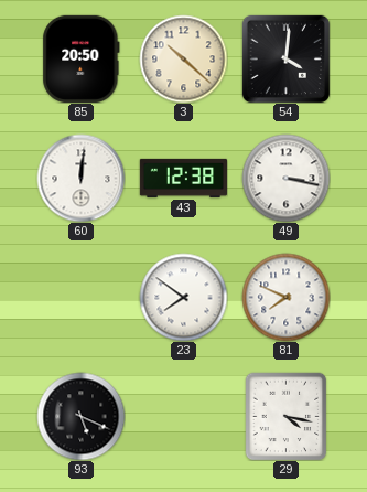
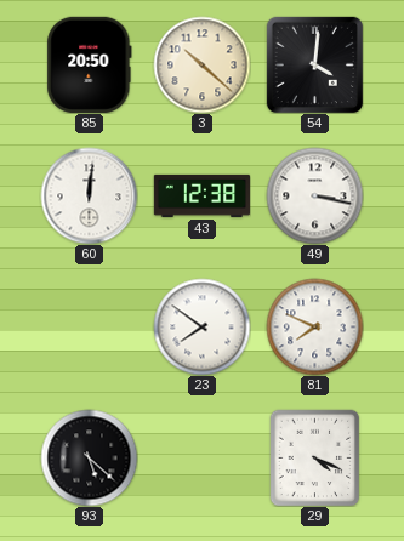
93: 5:19 -> 5:22 (89, 457)
29: 4:17 -> 4:19 (315, 457)
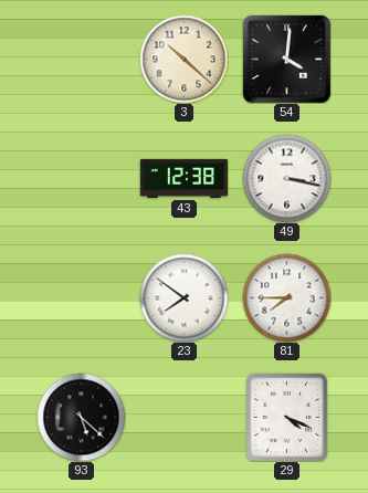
85: 20:50 -> none (90, 64)
60: 12:01 -> none (89, 195)
81: 7:49 -> 7:45 (286, 297)
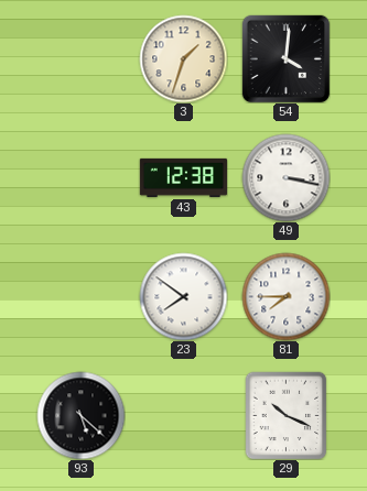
3: 10:22 -> 1:33 (183, 58)
29: 4:19 -> 10:19 (287, 415)
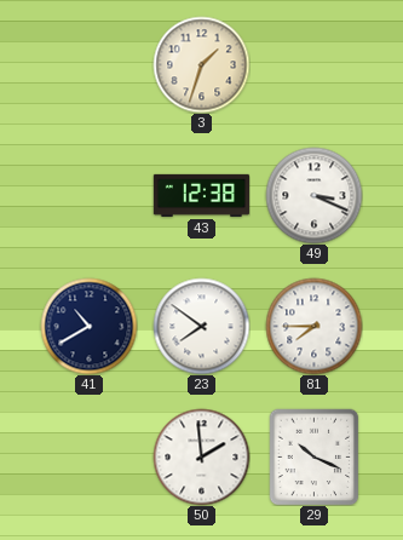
54: 4:01 -> none (285, 58)
49: 3:17 -> 3:19 (313, 195)
41: none -> 10:40 (88, 326)
93: 5:22 -> none (80, 415)
50: none -> 1:59 (201, 456)
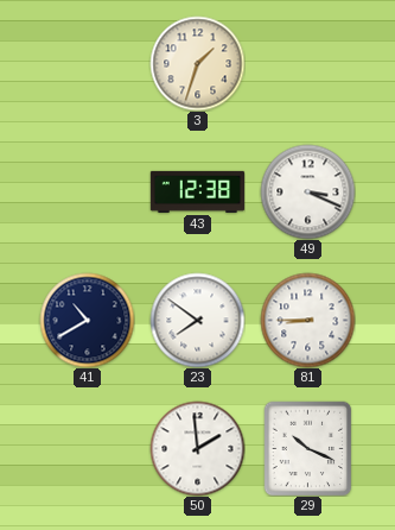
81: 7:45 -> 8:45 (307, 320)
